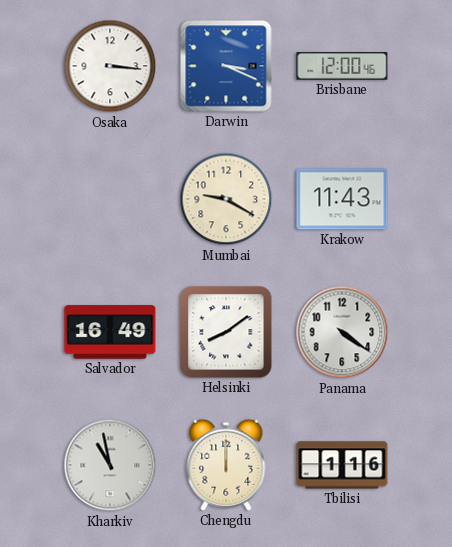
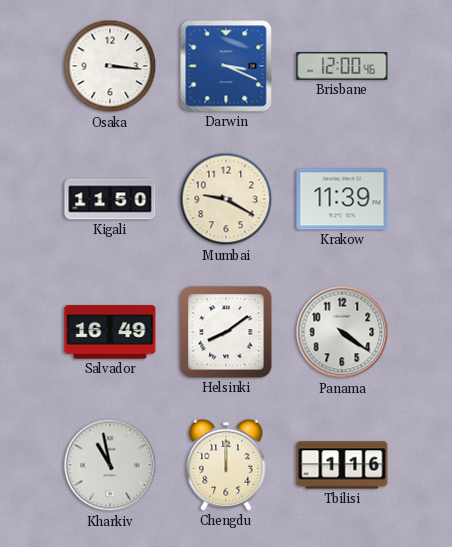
Kigali: none -> 11:50 (110, 199)
Krakow: 11:43 -> 11:39 (342, 199)
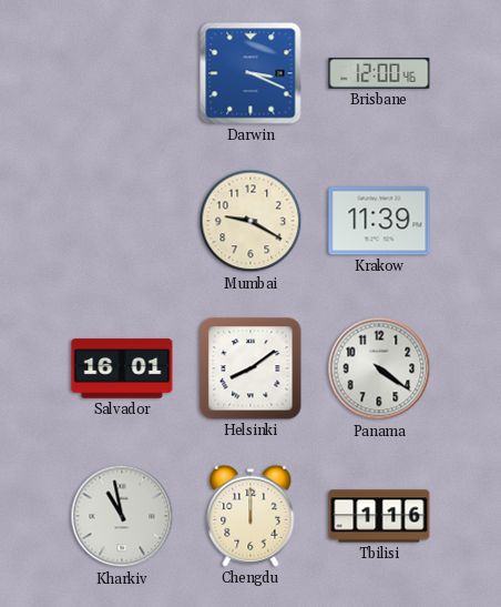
Osaka: 3:16 -> none (110, 66)
Kigali: 11:50 -> none (110, 199)
Salvador: 16:49 -> 16:01 (122, 368)
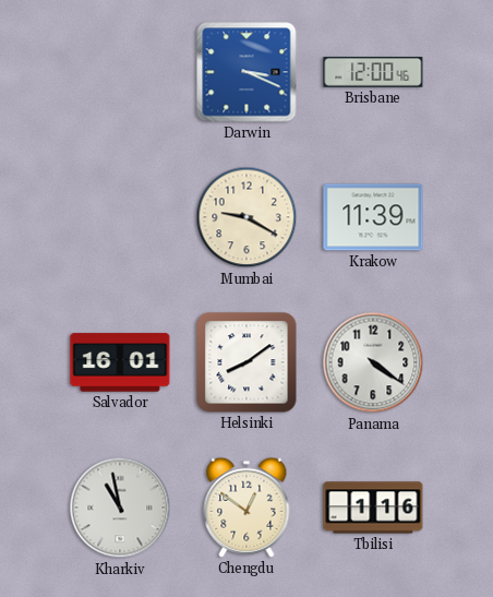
Chengdu: 12:00 -> 12:51 (246, 508)
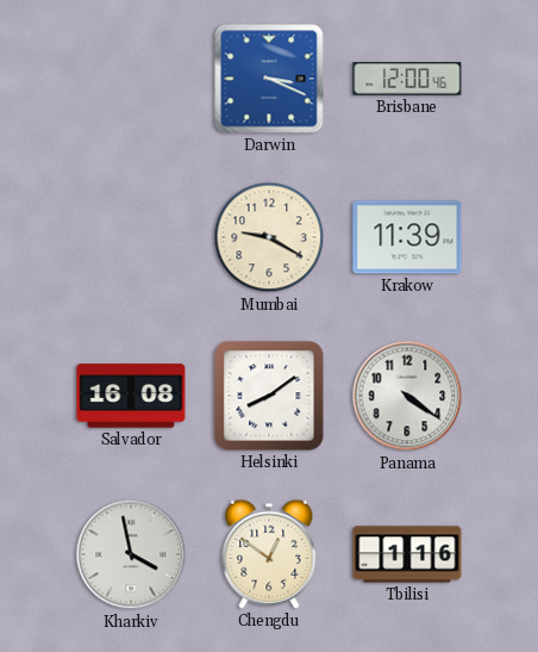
Salvador: 16:01 -> 16:08 (131, 396)
Kharkiv: 10:58 -> 3:58 (131, 554)
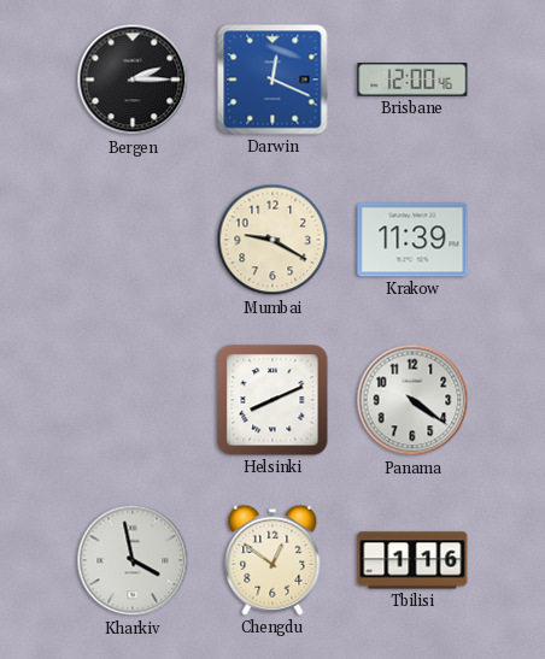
Bergen: none -> 2:15 (133, 80)
Darwin: 3:19 -> 12:19 (272, 80)
Salvador: 16:08 -> none (131, 396)
Helsinki: 8:09 -> 8:11 (272, 400)
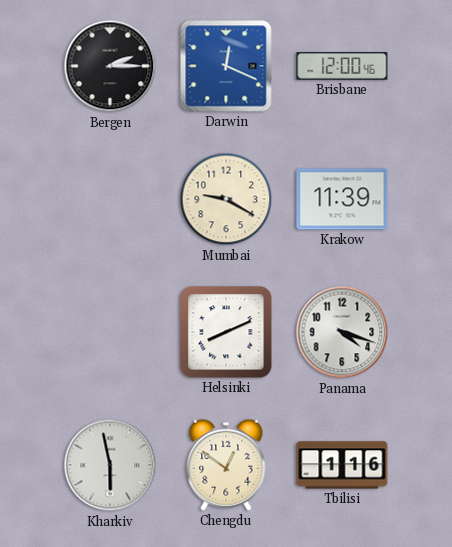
Panama: 4:21 -> 4:18 (342, 332)
Kharkiv: 3:58 -> 5:58 (110, 465)
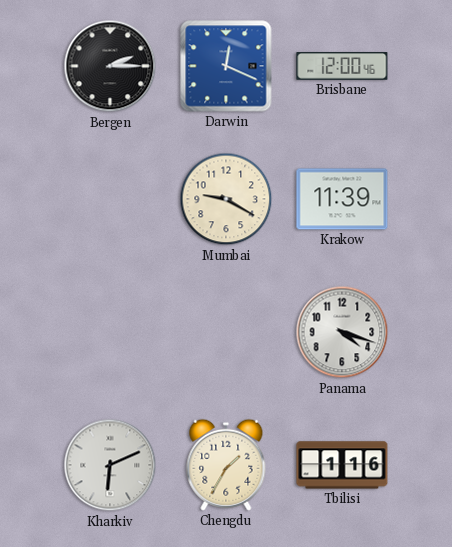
Helsinki: 8:11 -> none (226, 332)
Kharkiv: 5:58 -> 6:11 (110, 465)
Chengdu: 12:51 -> 1:35 (226, 465)
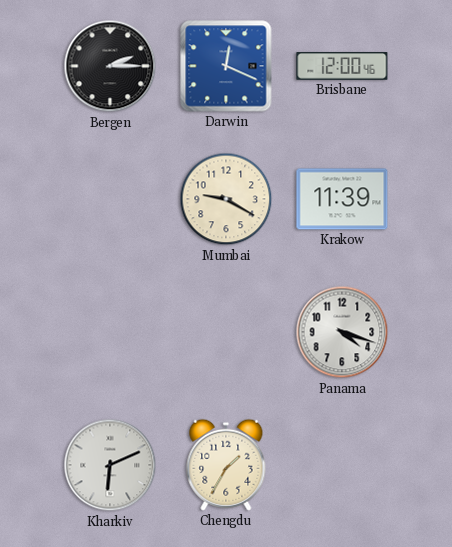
Tbilisi: 1:16 -> none (342, 465)
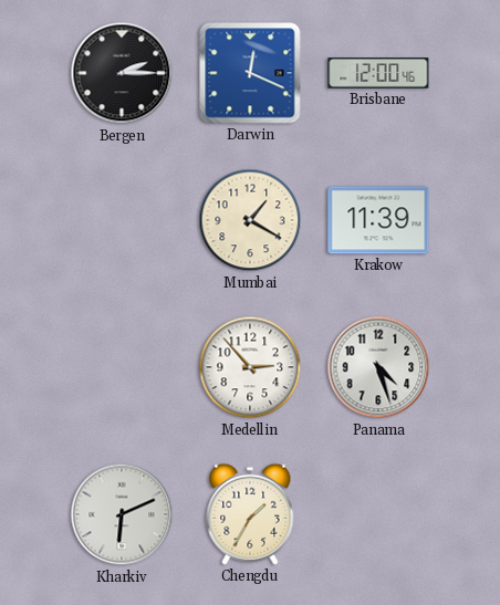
Mumbai: 9:20 -> 1:20 (250, 220)
Medellin: none -> 2:53 (250, 367)
Panama: 4:18 -> 4:27 (378, 367)
